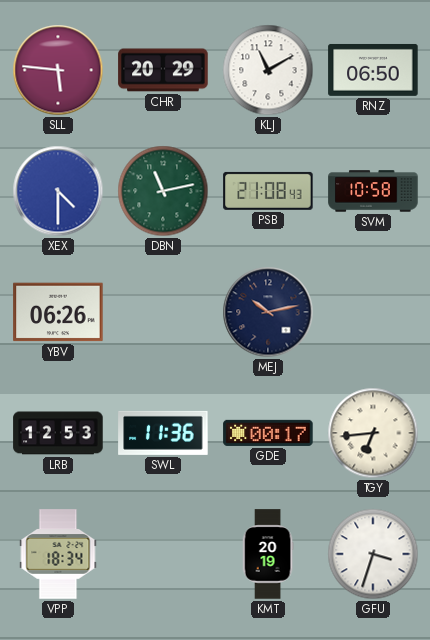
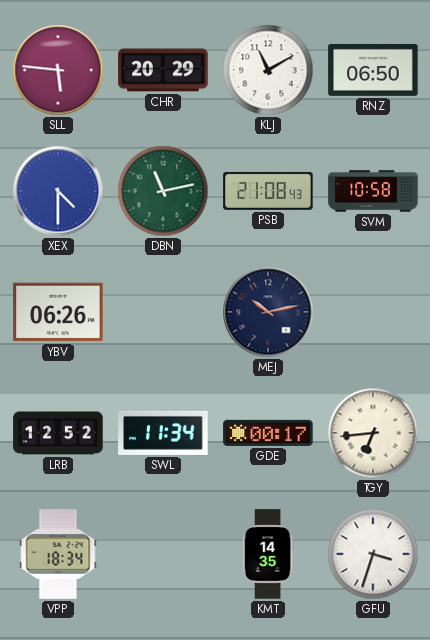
LRB: 12:53 -> 12:52 (58, 433)
SWL: 11:36 -> 11:34 (163, 433)
KMT: 20:19 -> 14:35 (268, 554)
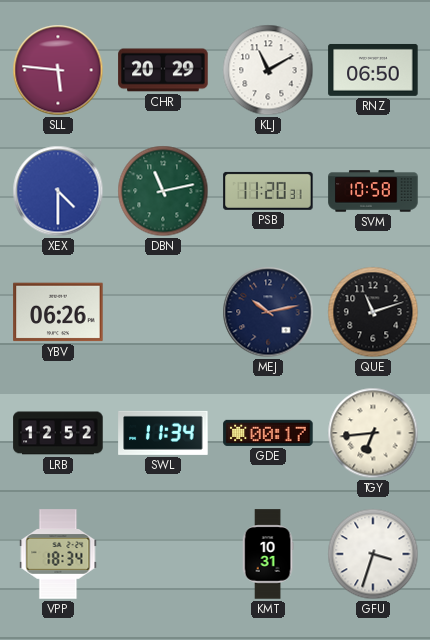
PSB: 21:08 -> 11:20 (268, 191)
QUE: none -> 11:12 (373, 312)
KMT: 14:35 -> 10:31 (268, 554)
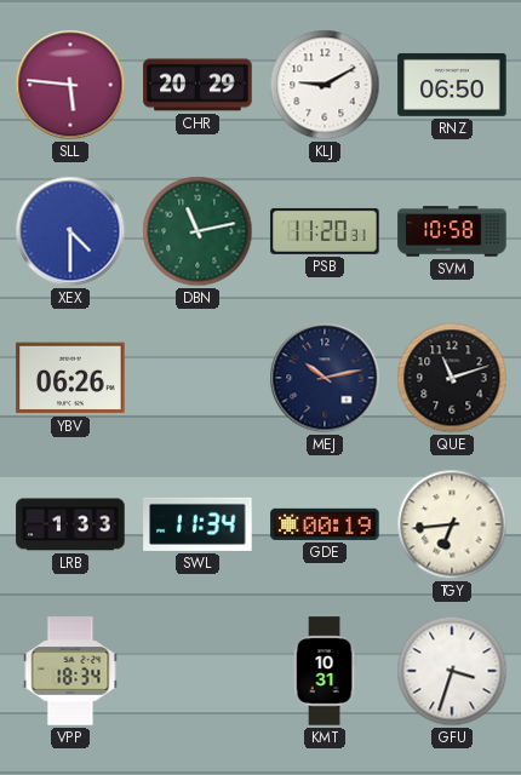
KLJ: 11:10 -> 9:10 (325, 85)
LRB: 12:52 -> 1:33 (70, 524)
GDE: 00:17 -> 00:19 (325, 524)
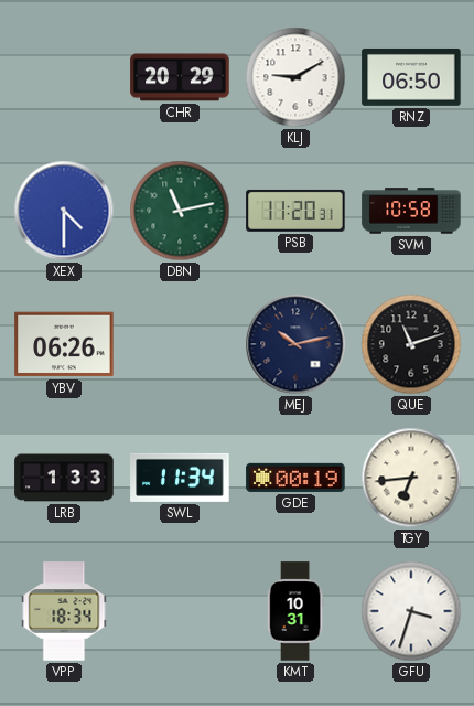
SLL: 5:46 -> none (70, 85)
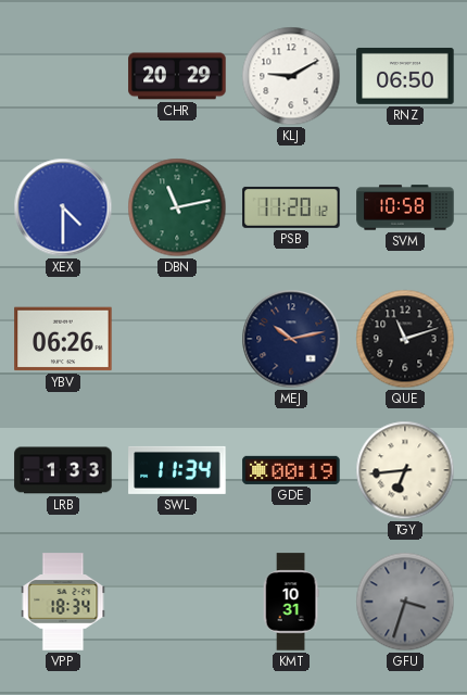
PSB: 11:20:31 -> 11:20:12 (291, 207)
GFU dial: white -> grey (405, 602)
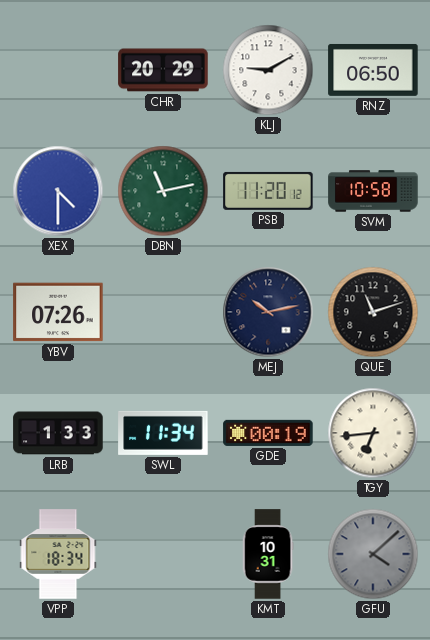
YBV: 06:26 -> 07:26 (58, 312)
GFU: 3:33 -> 4:08 (373, 554)
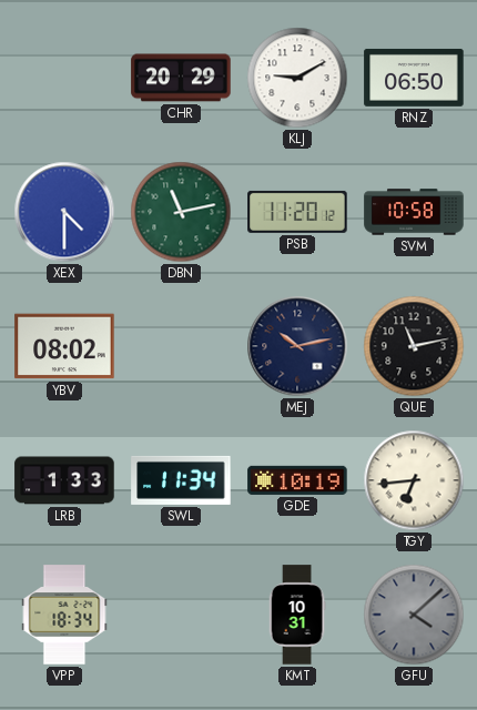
YBV: 07:26 -> 08:02 (64, 346)
QUE: 11:12 -> 11:13 (414, 346)
GDE: 00:19 -> 10:19 (297, 480)
